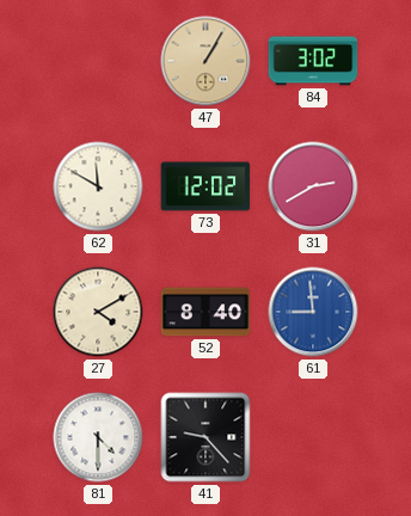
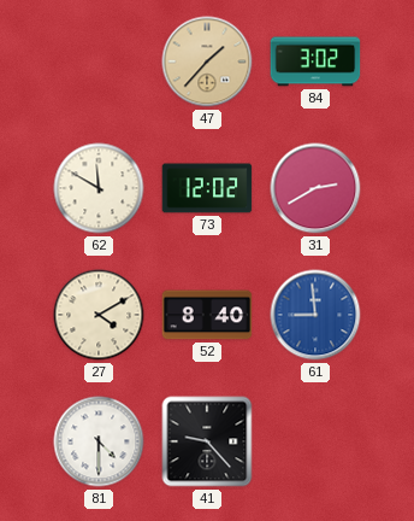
47: 1:05 -> 1:37 (207, 62)
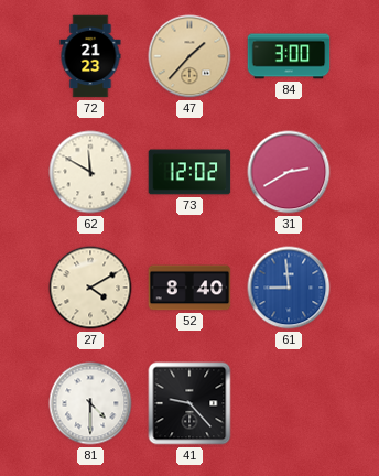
72: none -> 21:23 (90, 56)
84: 3:02 -> 3:00 (289, 56)
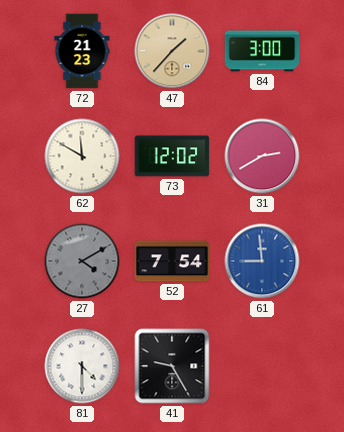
27 dial: cream -> grey (82, 261)
52: 8:40 -> 7:54 (172, 261)
41: 9:23 -> 9:25 (172, 366)
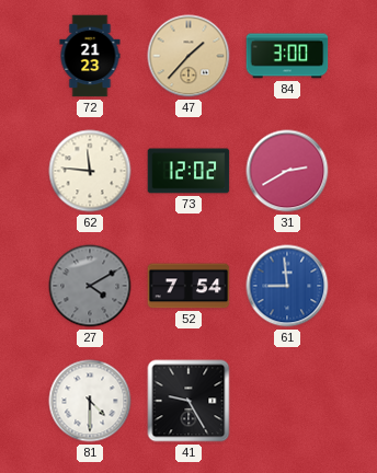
62: 11:50 -> 11:46 (90, 171)
